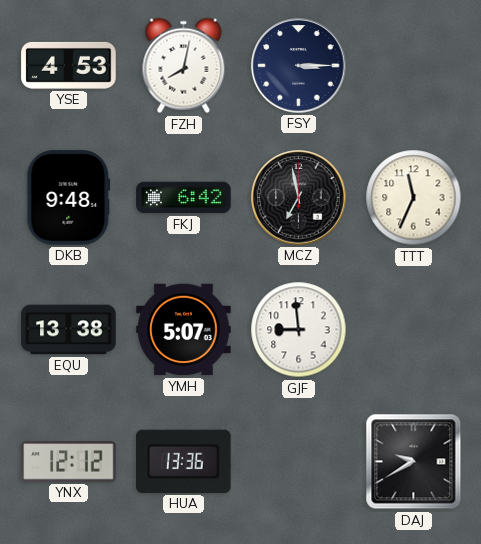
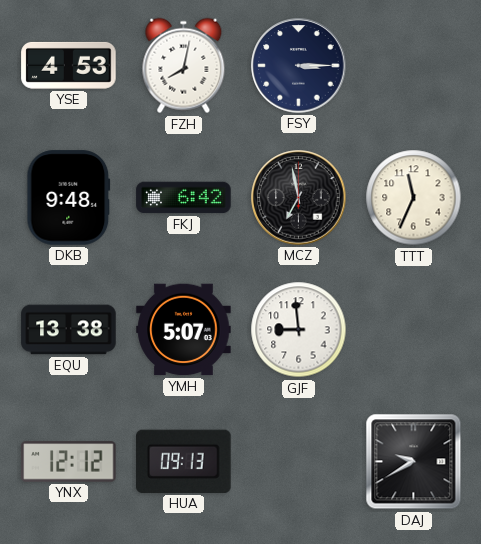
HUA: 13:36 -> 09:13 (184, 461)
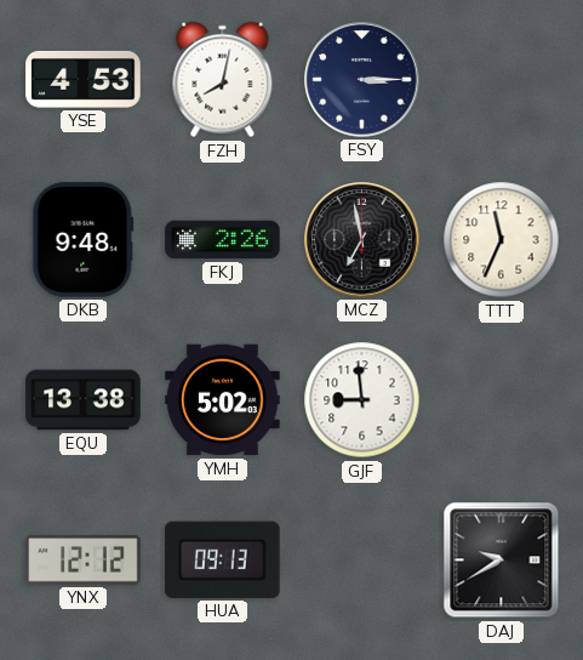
FKJ: 6:42 -> 2:26 (223, 240)
YMH: 5:07 -> 5:02 (223, 400)
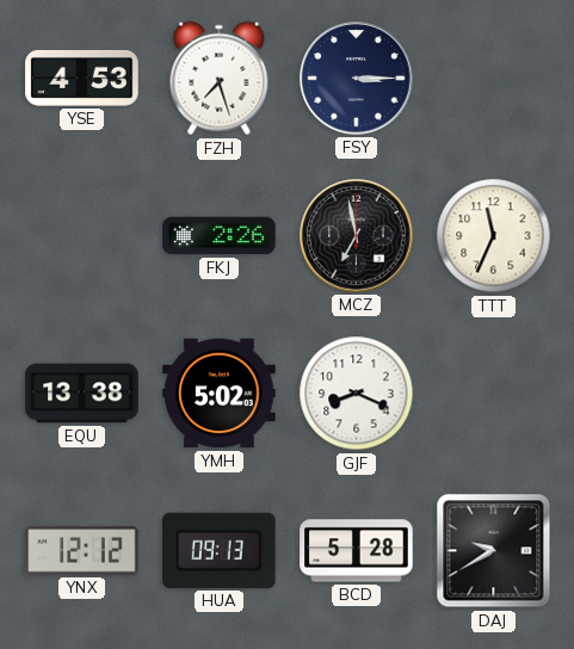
FZH: 8:02 -> 7:27 (220, 79)
DKB: 9:48 -> none (84, 240)
GJF: 8:59 -> 8:19 (357, 394)
BCD: none -> 5:28 (357, 551)
